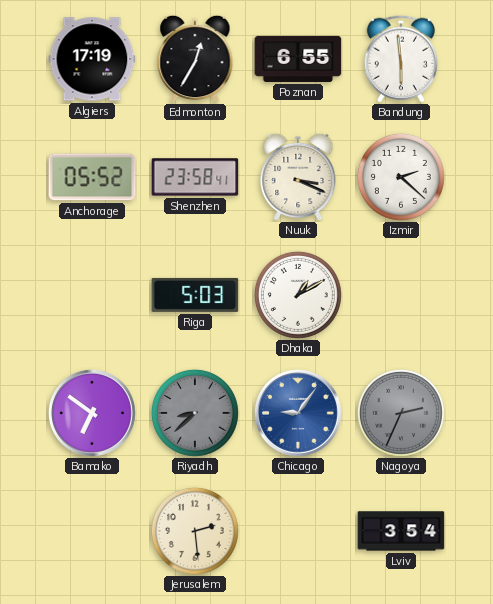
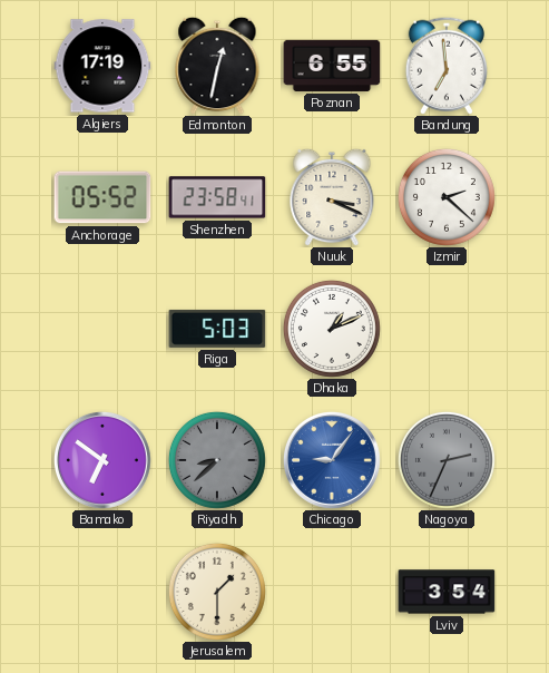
Edmonton: 12:35 -> 12:32 (217, 66)
Bandung: 5:59 -> 6:59 (447, 66)
Dhaka: 1:10 -> 1:11 (332, 329)
Jerusalem: 2:29 -> 1:30 (217, 592)
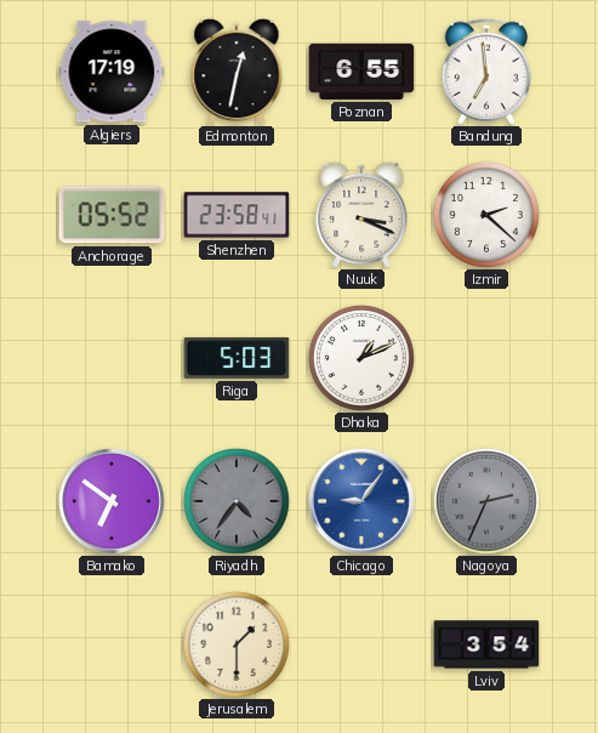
Riyadh: 8:38 -> 4:36 (237, 501)
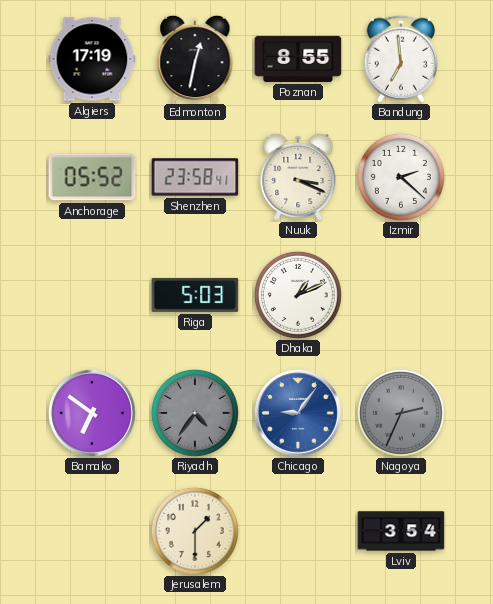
Poznan: 6:55 -> 8:55 (298, 59)
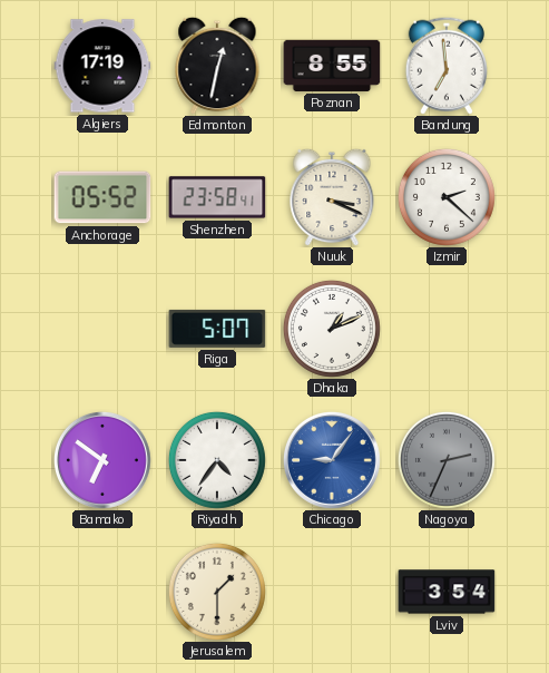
Riga: 5:03 -> 5:07 (217, 329)
Riyadh dial: grey -> white (217, 460)
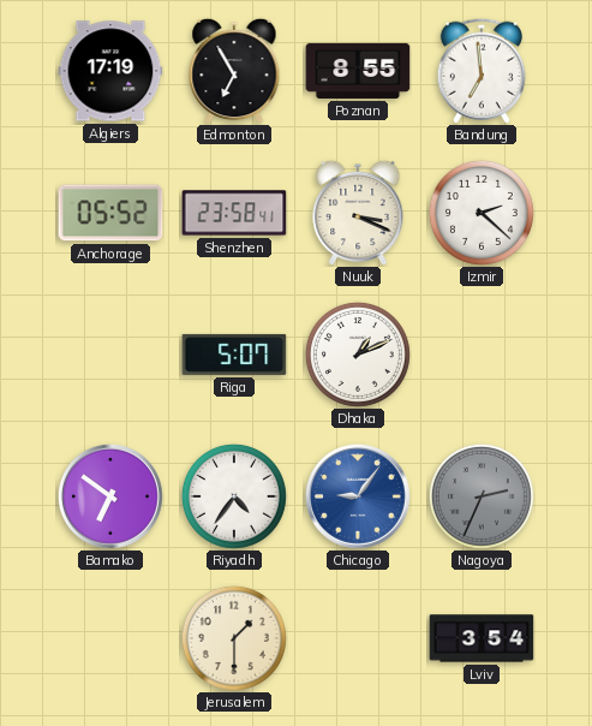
Edmonton: 12:32 -> 6:55 (234, 71)
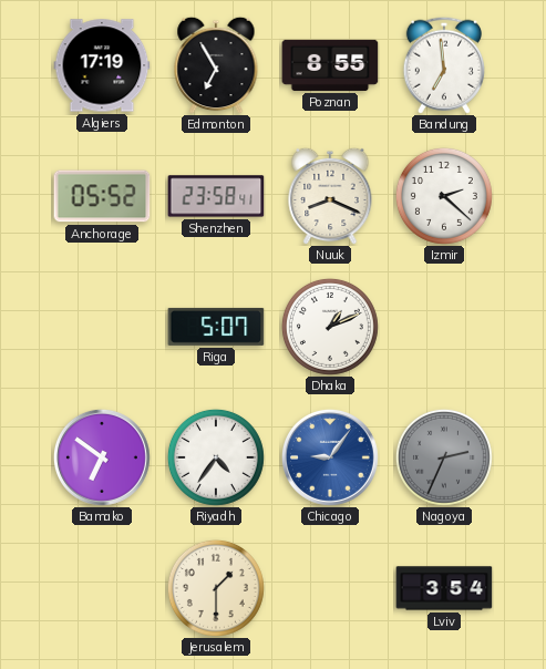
Nuuk: 3:19 -> 8:19 (330, 196)
